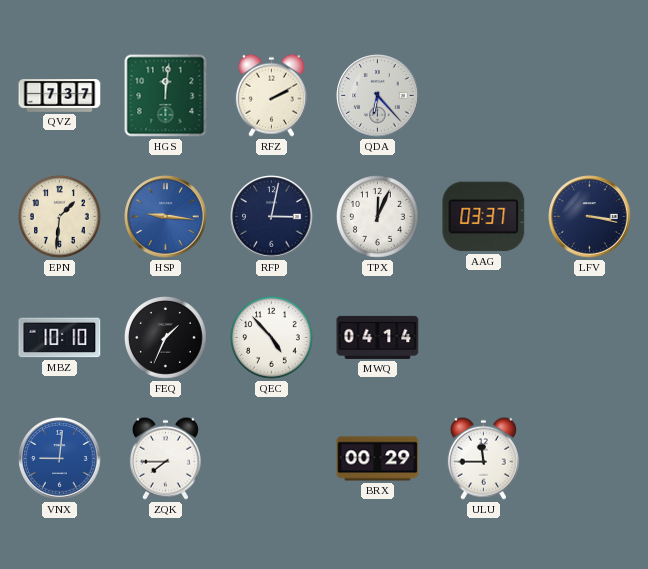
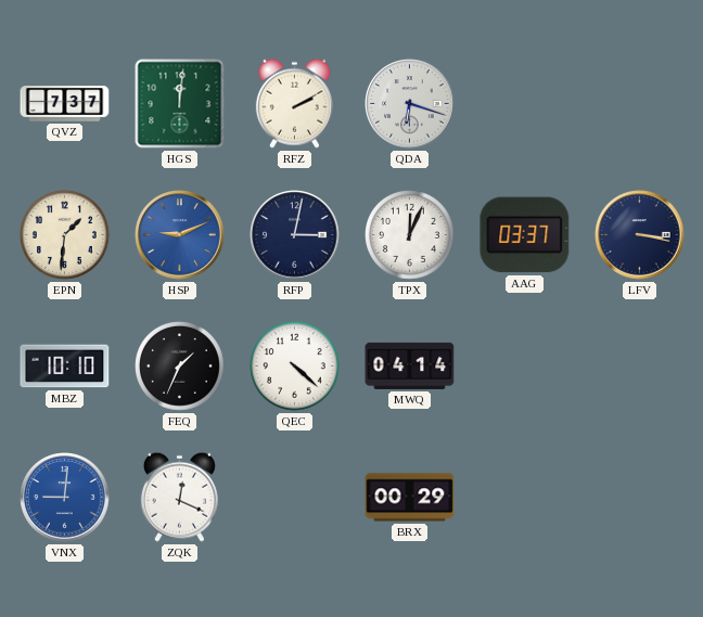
QDA: 6:23 -> 6:18 (410, 104)
HSP: 9:16 -> 9:11 (180, 235)
QEC: 4:53 -> 4:22 (295, 367)
ZQK: 7:45 -> 12:19 (179, 497)
ULU: 11:45 -> none (483, 458)
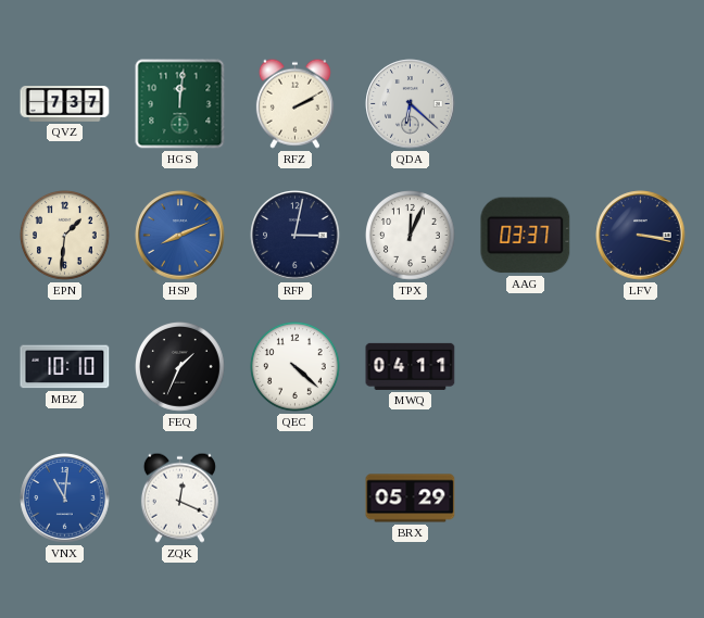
QDA: 6:18 -> 6:22 (411, 104)
HSP: 9:11 -> 8:11 (180, 236)
MWQ: 04:14 -> 04:11 (411, 366)
VNX: 9:01 -> 11:01 (65, 499)
BRX: 00:29 -> 05:29 (411, 499)
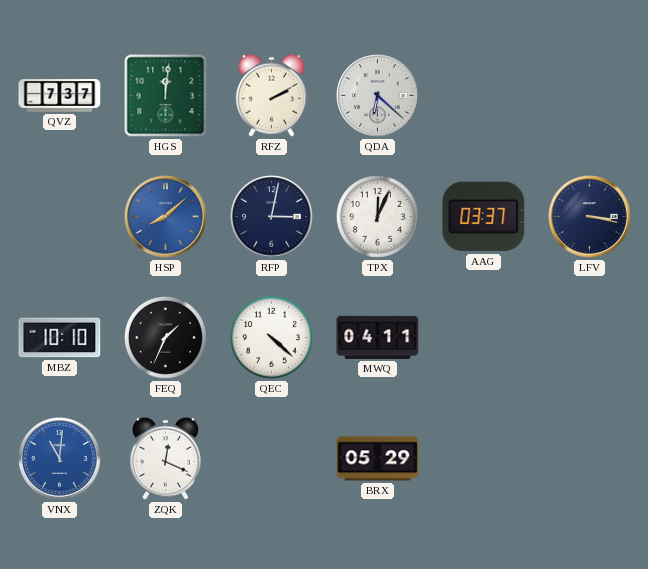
EPN: 1:31 -> none (65, 236)
HSP: 8:11 -> 8:08 (166, 217)
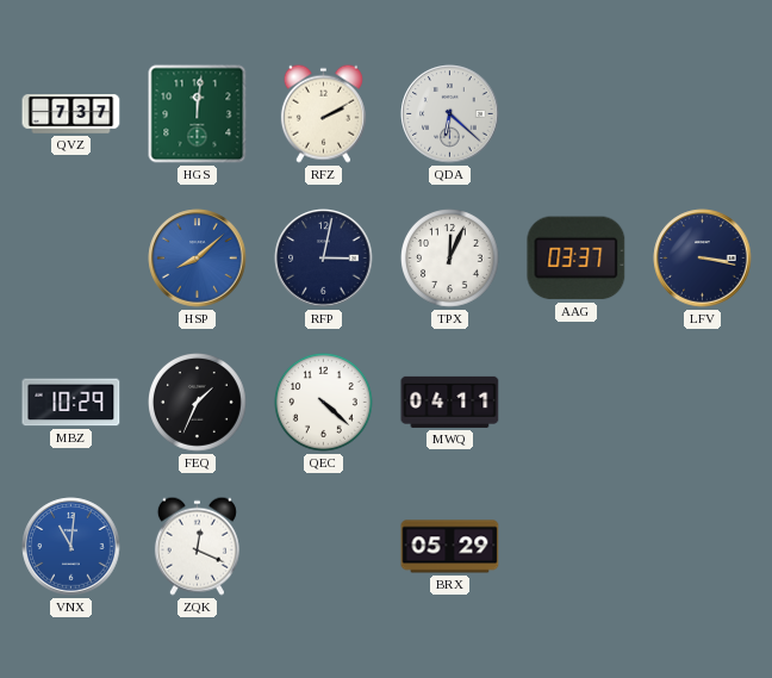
MBZ: 10:10 -> 10:29 (71, 403)
